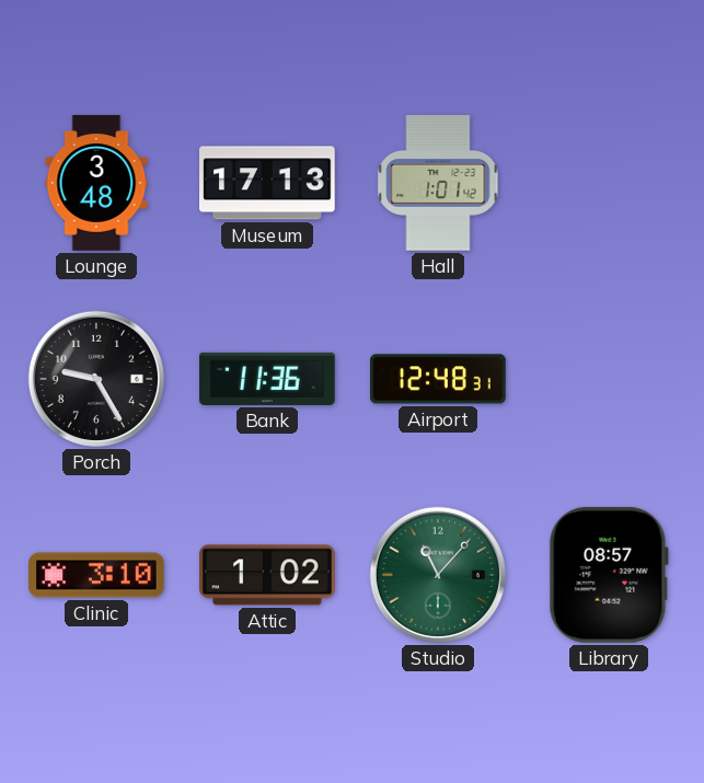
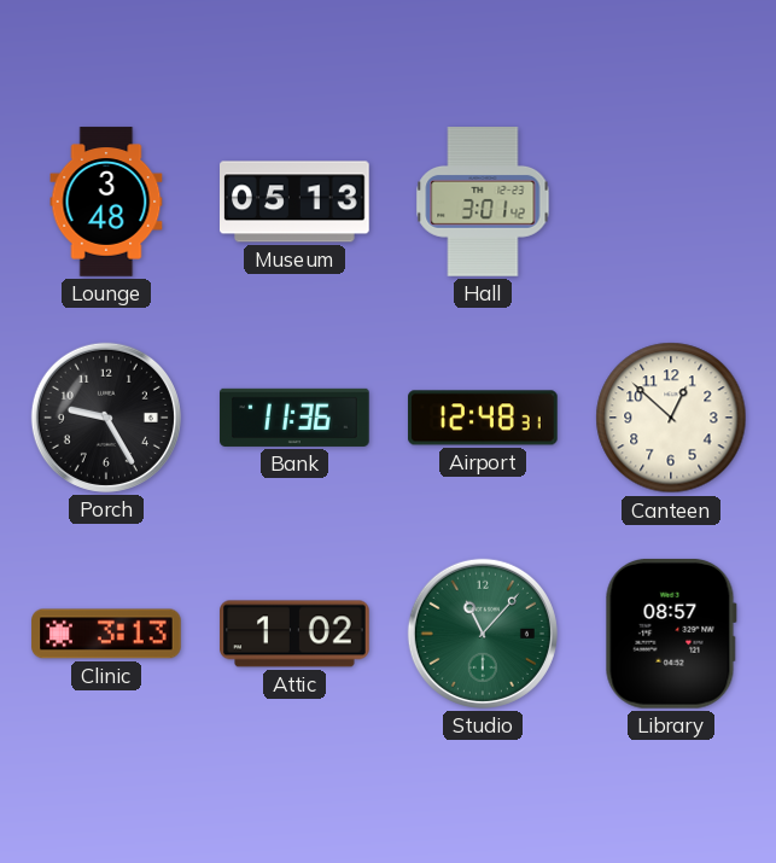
Museum: 17:13 -> 05:13 (294, 202)
Hall: 1:01 -> 3:01 (483, 202)
Canteen: none -> 12:52 (671, 418)
Clinic: 3:10 -> 3:13 (106, 634)
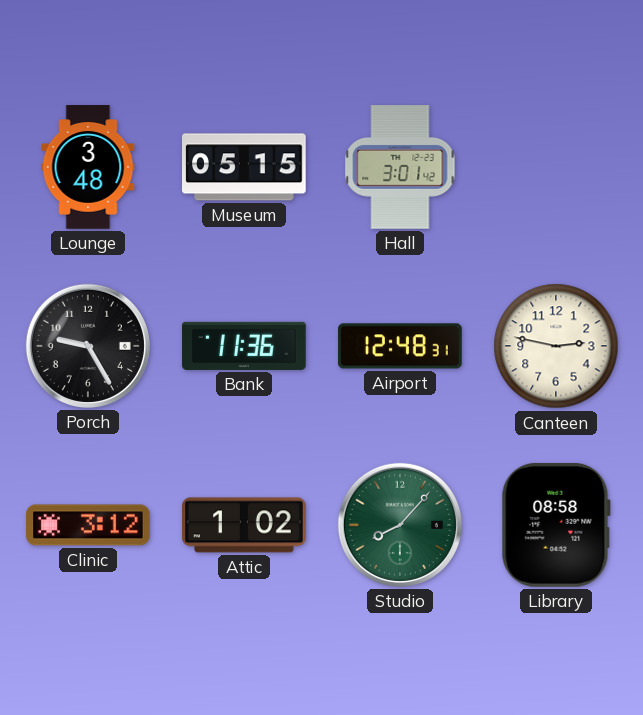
Museum: 05:13 -> 05:15 (244, 167)
Canteen: 12:52 -> 2:47 (556, 346)
Clinic: 3:13 -> 3:12 (88, 525)
Studio: 11:07 -> 8:07 (400, 525)
Library: 08:57 -> 08:58 (556, 525)
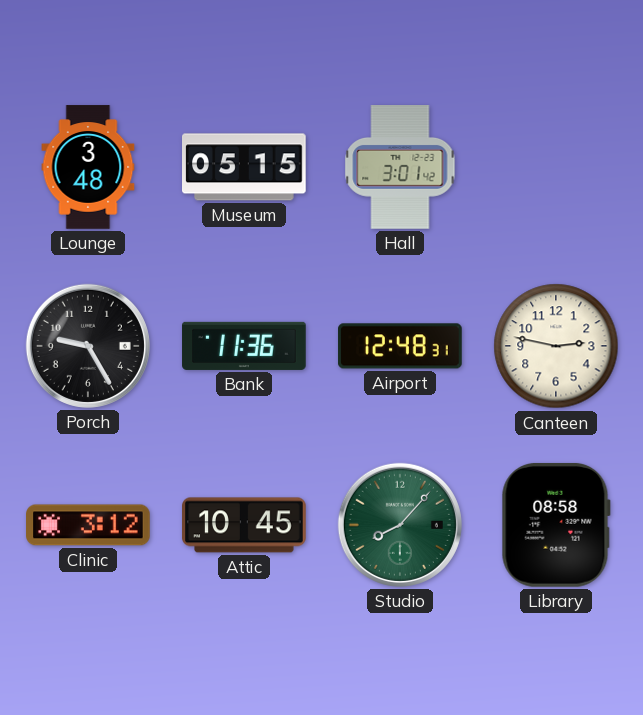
Attic: 1:02 -> 10:45 (244, 525)
